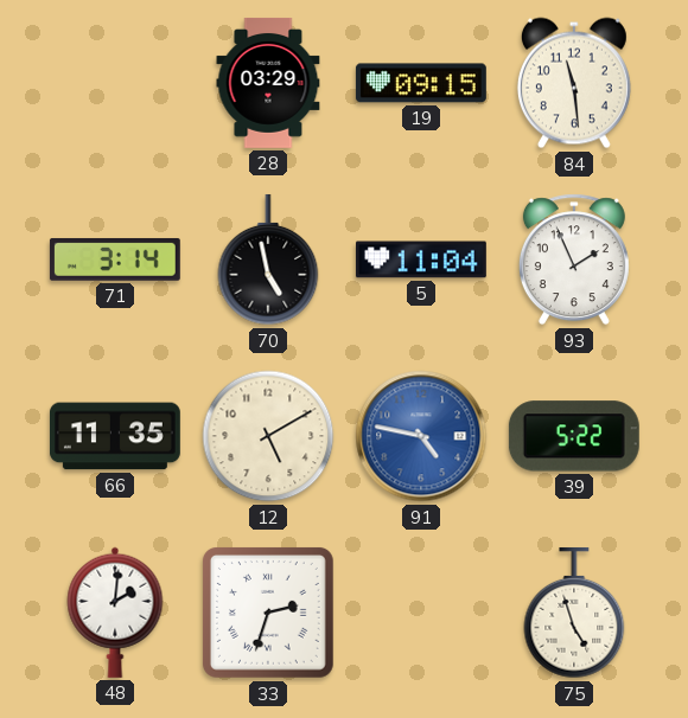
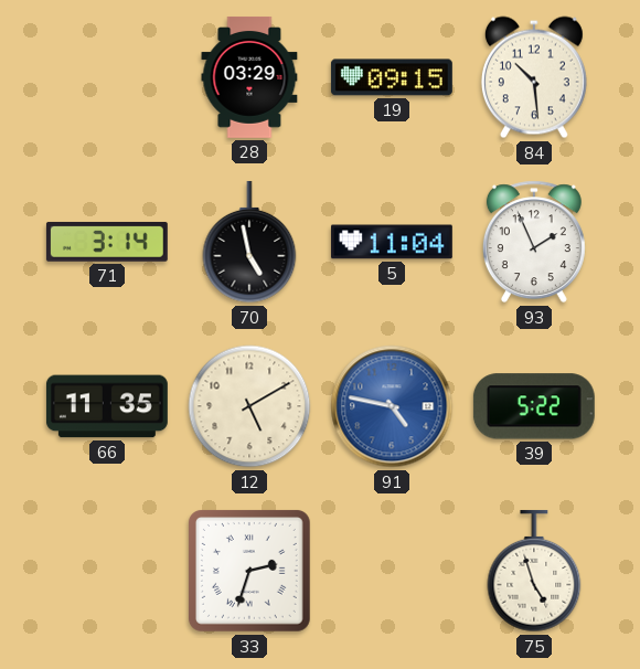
84: 11:29 -> 10:29 (534, 77)
48: 2:01 -> none (115, 613)
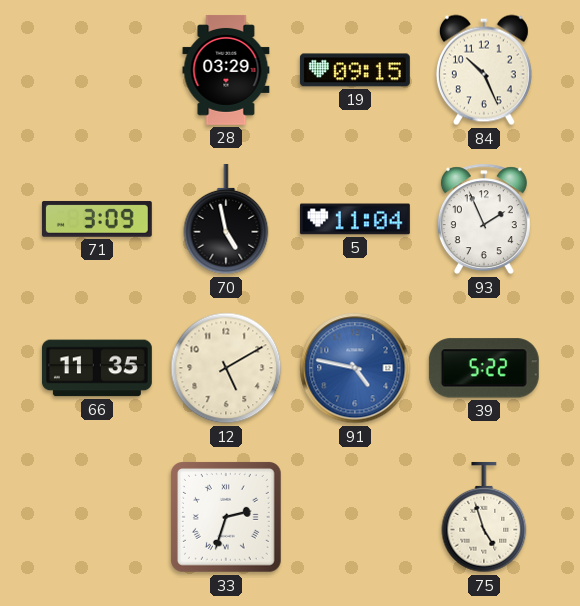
84: 10:29 -> 10:26 (484, 70)
71: 3:14 -> 3:09 (97, 219)
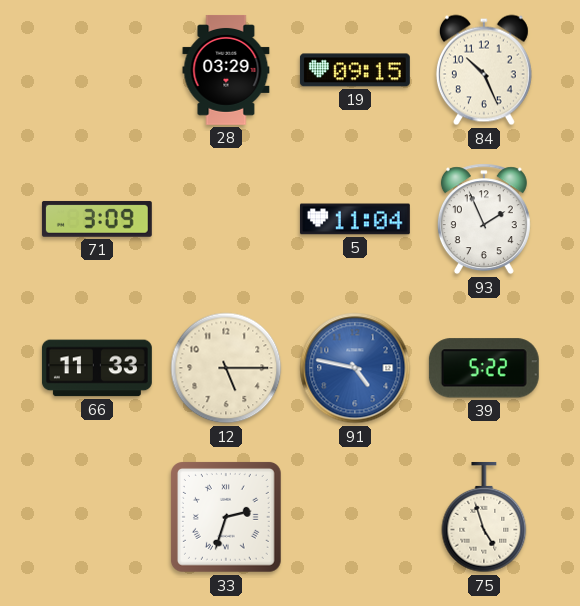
70: 4:58 -> none (226, 219)
66: 11:35 -> 11:33 (97, 368)
12: 5:10 -> 5:15 (226, 368)
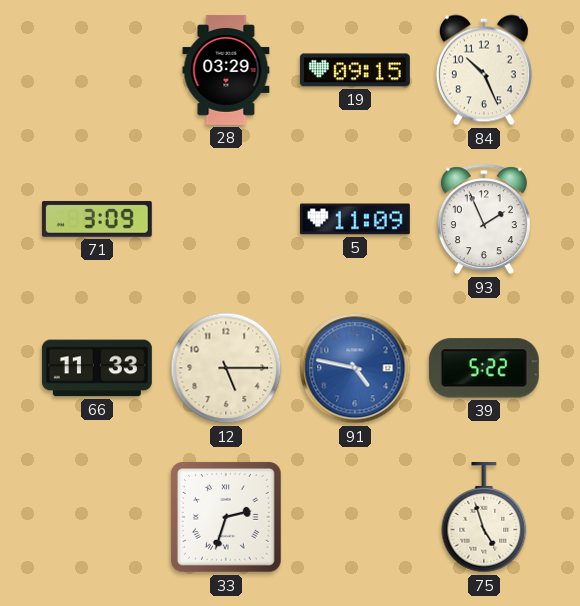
5: 11:04 -> 11:09 (355, 219)
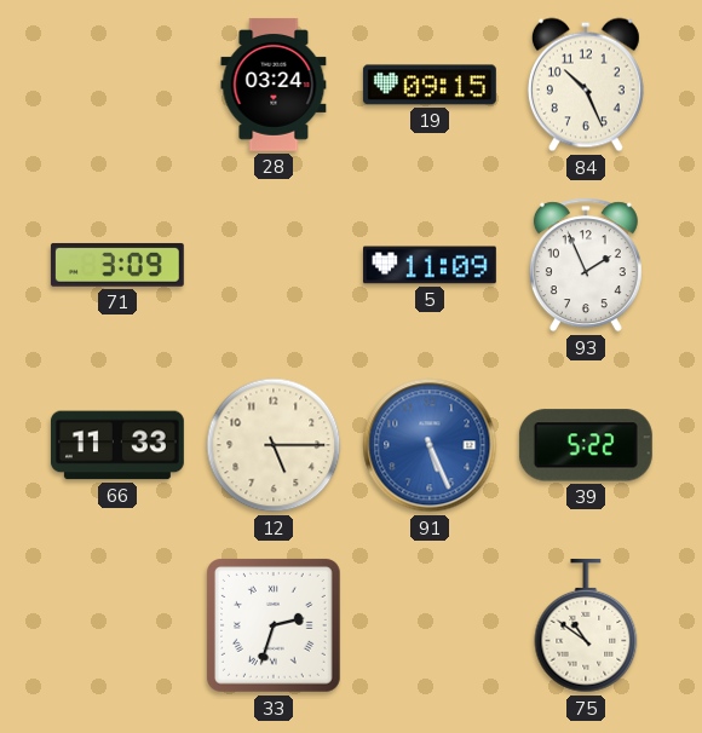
28: 03:29 -> 03:24 (274, 85)
91: 4:47 -> 5:26 (430, 445)
75: 4:57 -> 10:51 (586, 625)
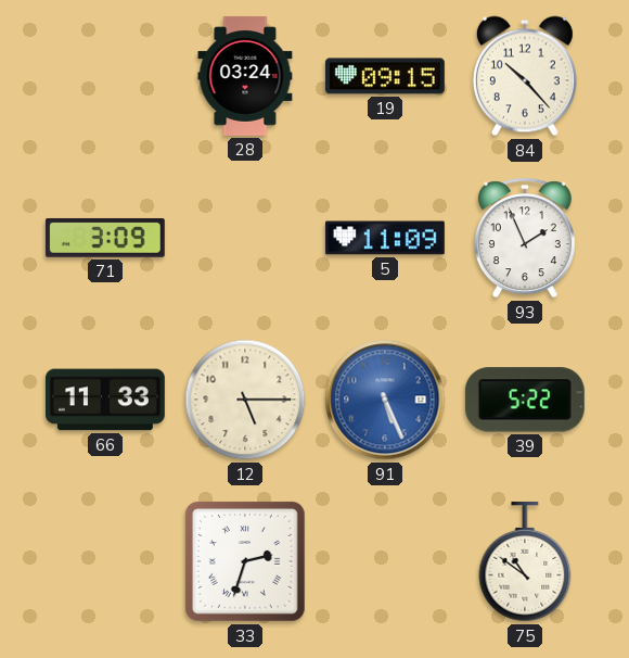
84: 10:26 -> 10:23 (525, 76)
